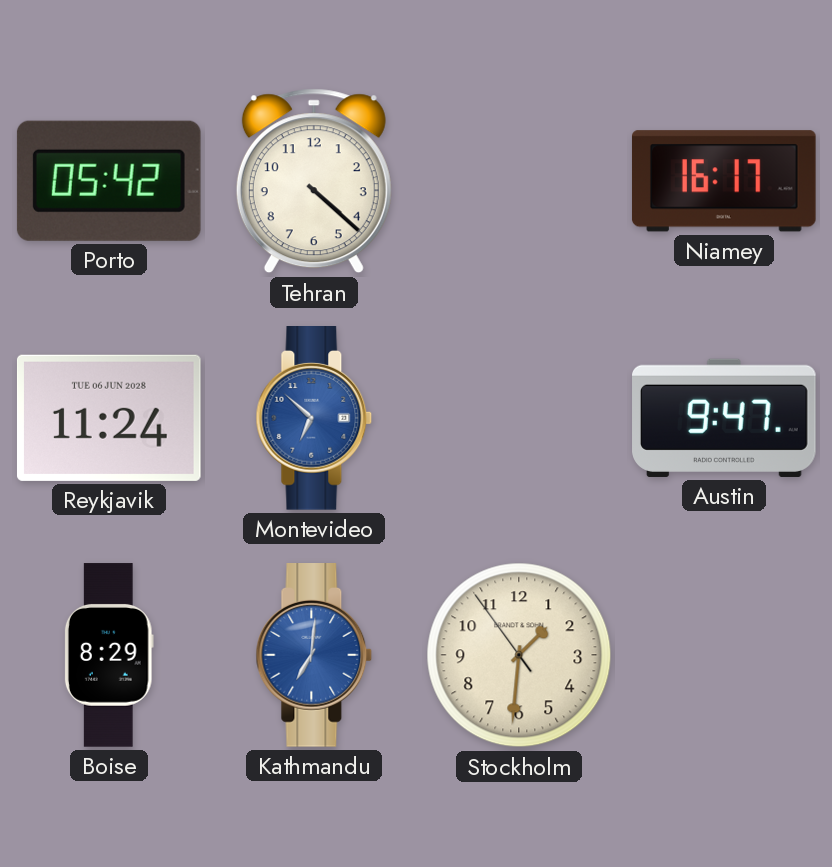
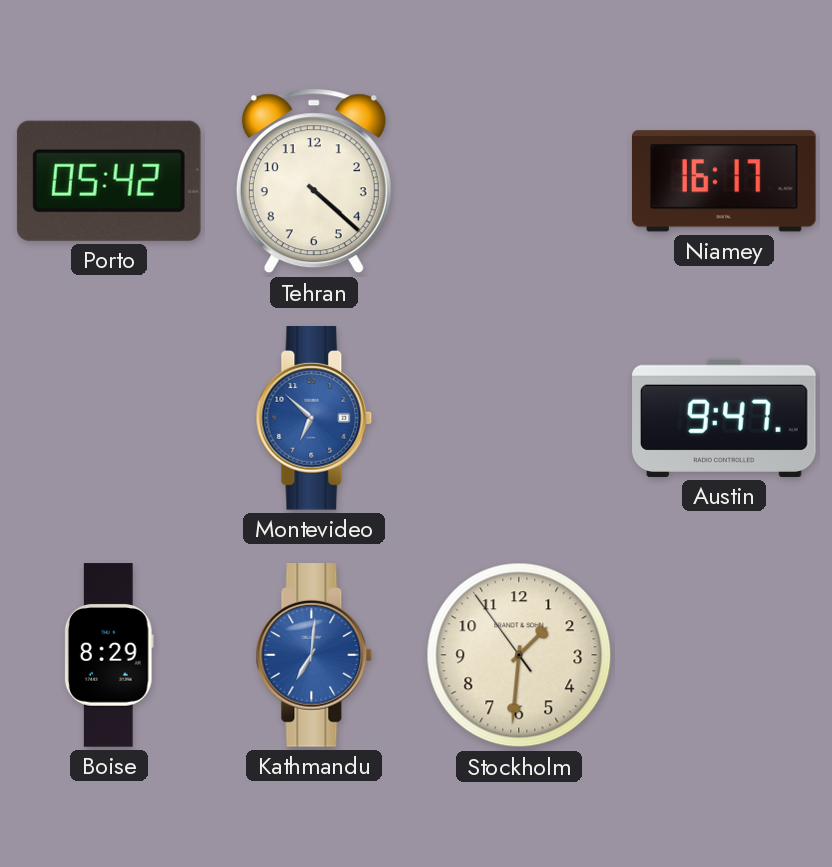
Reykjavik: 11:24 -> none (109, 418)
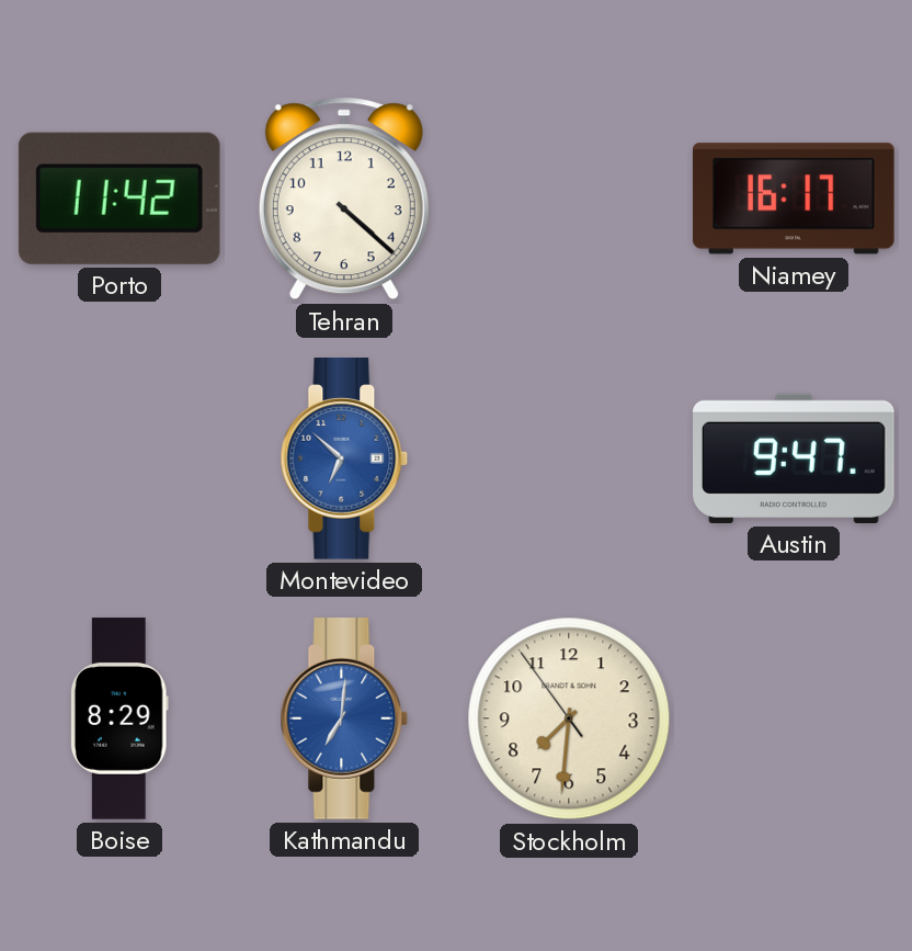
Porto: 05:42 -> 11:42 (119, 199)
Stockholm: 1:30 -> 7:30 (569, 718)
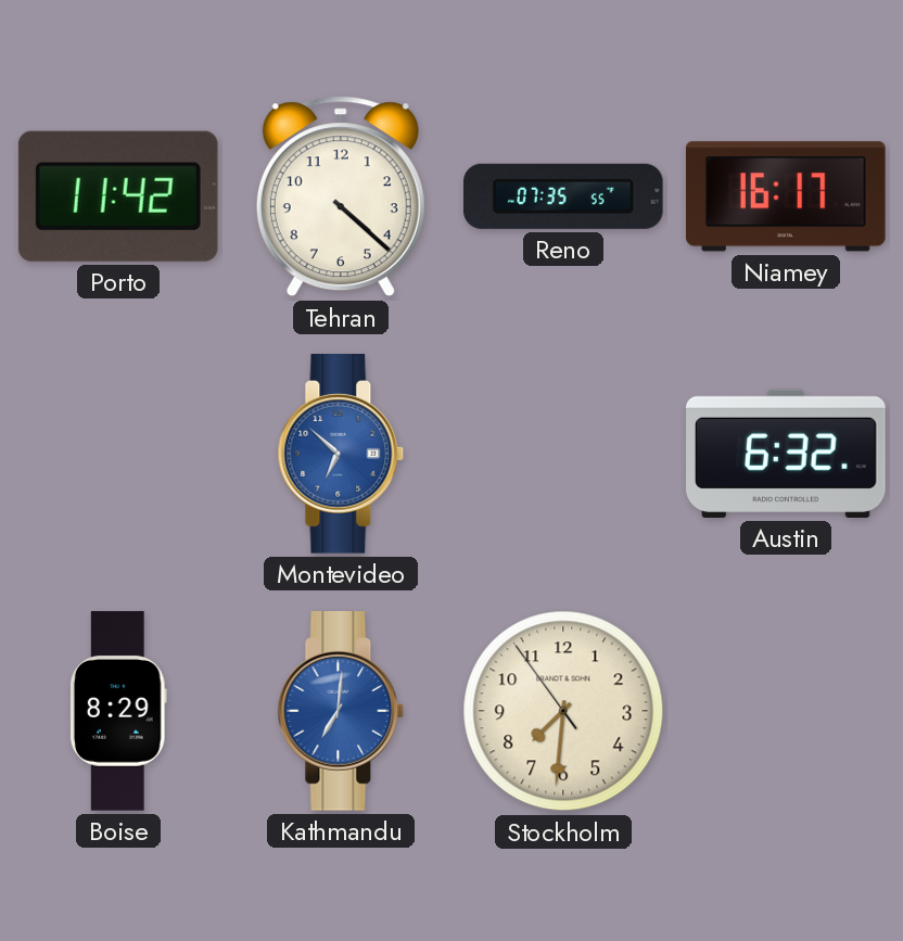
Reno: none -> 07:35 (564, 196)
Austin: 9:47 -> 6:32 (786, 454)
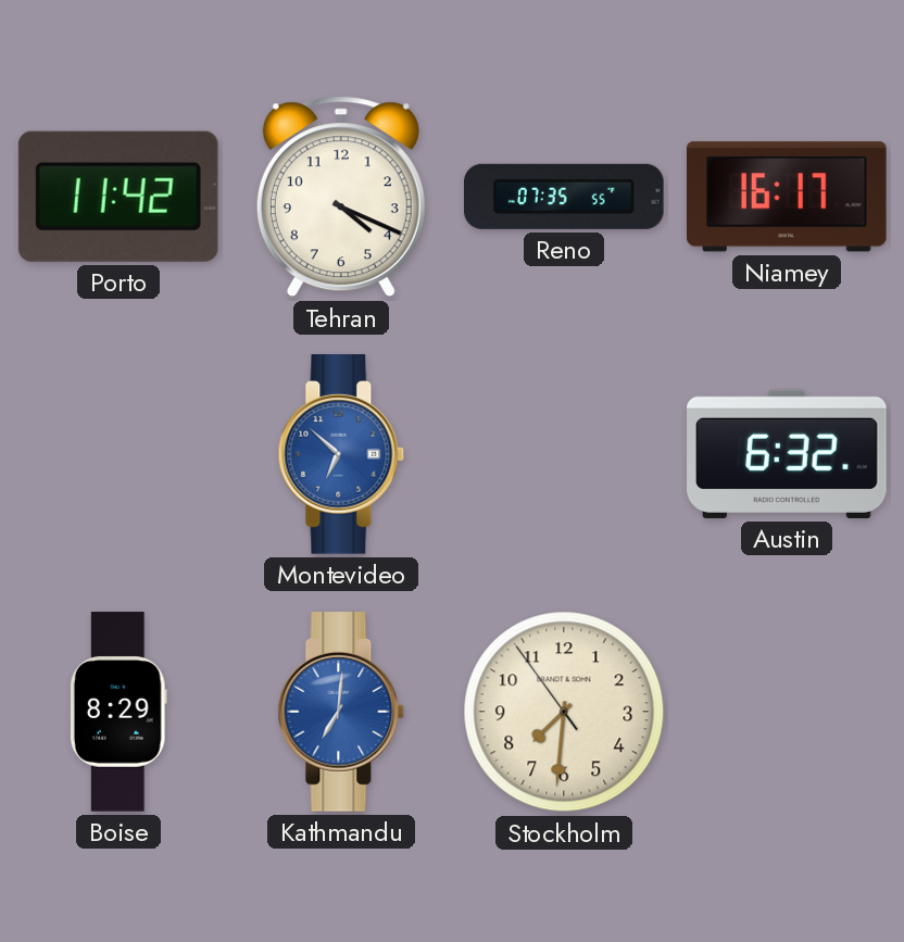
Tehran: 4:22 -> 4:19 (341, 197)
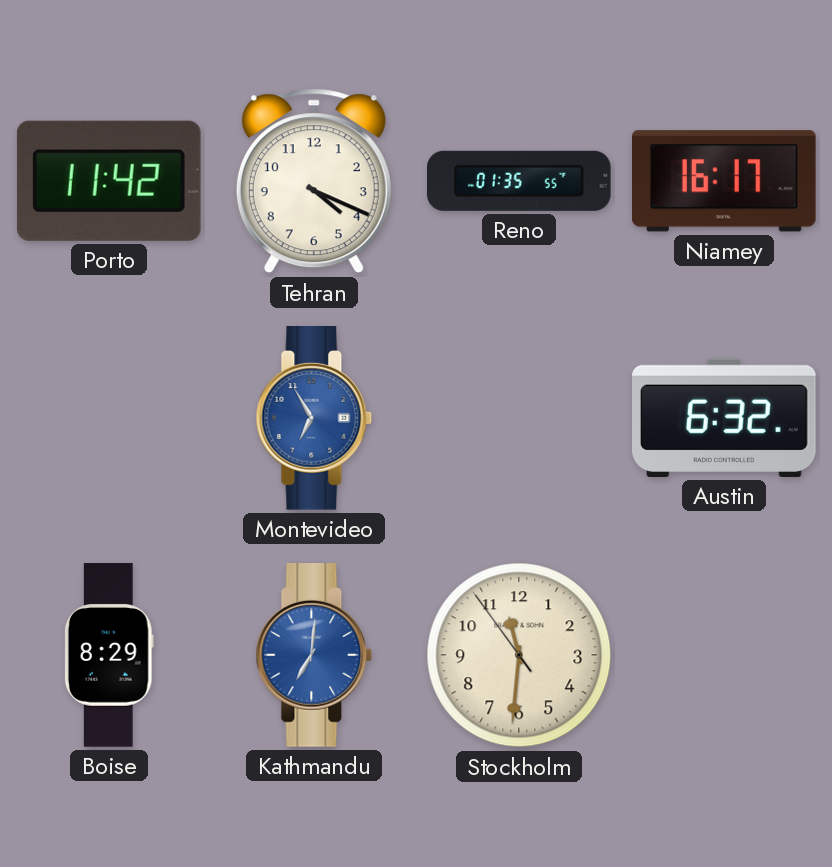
Reno: 07:35 -> 01:35 (520, 181)
Montevideo: 6:52 -> 6:55 (314, 418)
Stockholm: 7:30 -> 11:30 (519, 655)
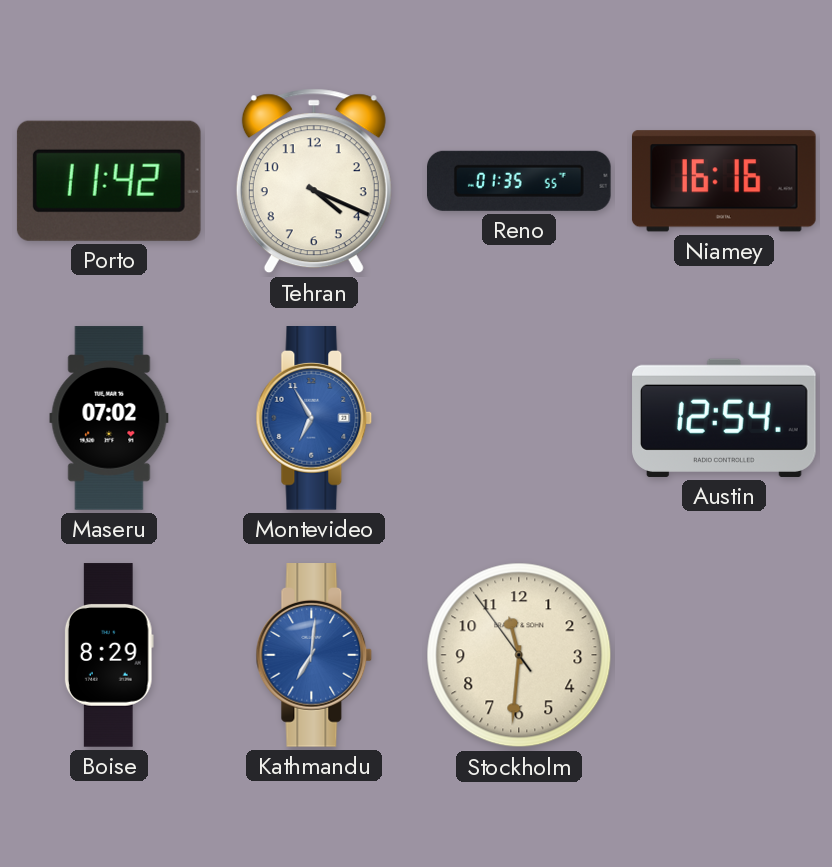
Niamey: 16:17 -> 16:16 (724, 181)
Maseru: none -> 07:02 (109, 418)
Austin: 6:32 -> 12:54 (724, 418)
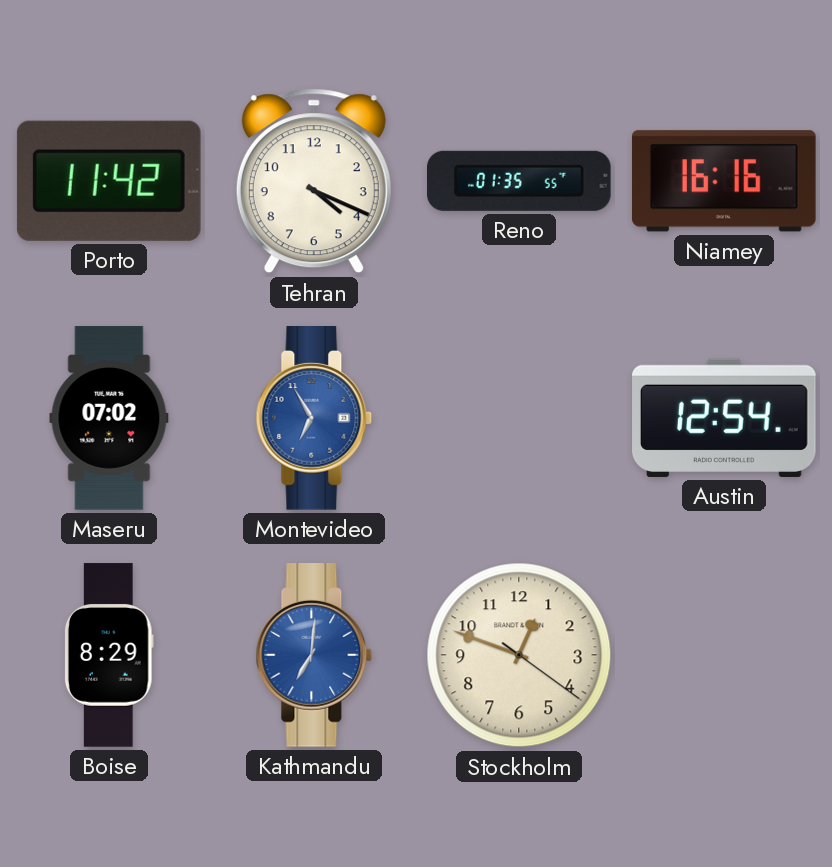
Stockholm: 11:30 -> 12:48 (519, 655)
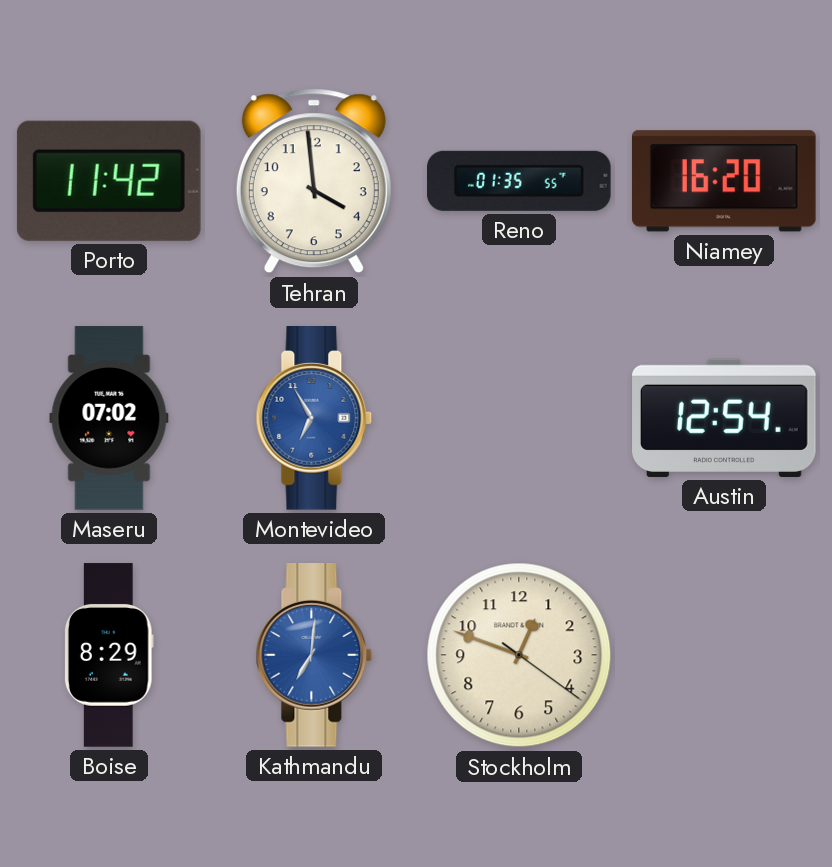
Tehran: 4:19 -> 3:59 (314, 181)
Niamey: 16:16 -> 16:20 (724, 181)
